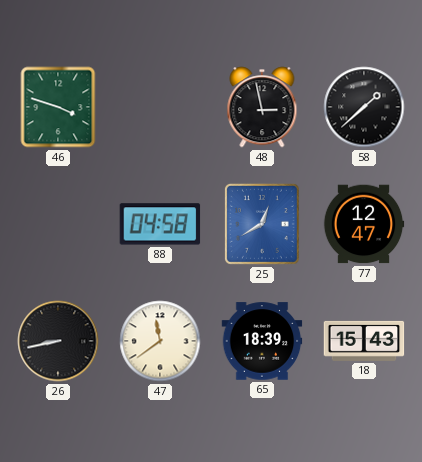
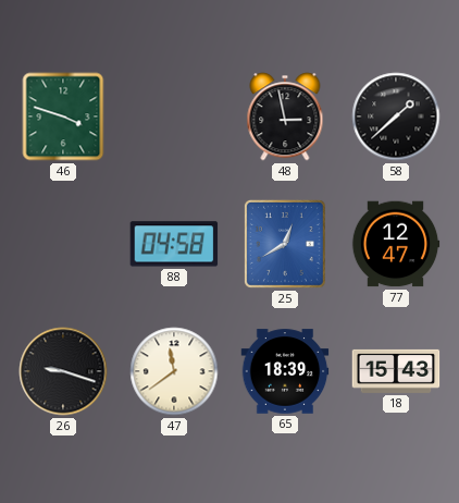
26: 8:43 -> 9:18 (63, 371)
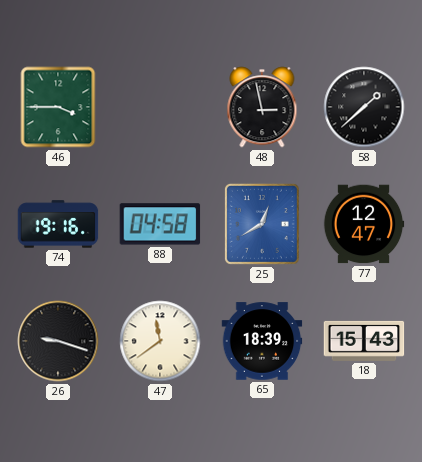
46: 3:48 -> 3:45 (58, 107)
74: none -> 19:16 (58, 224)
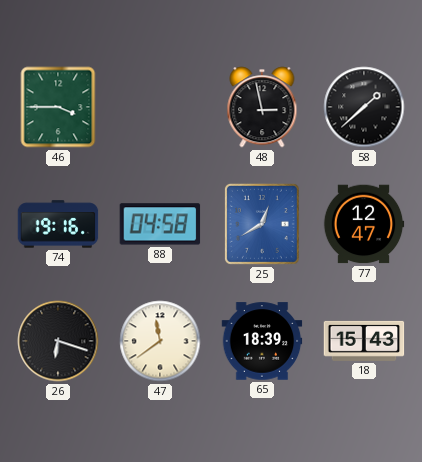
26: 9:18 -> 6:18 (58, 341)
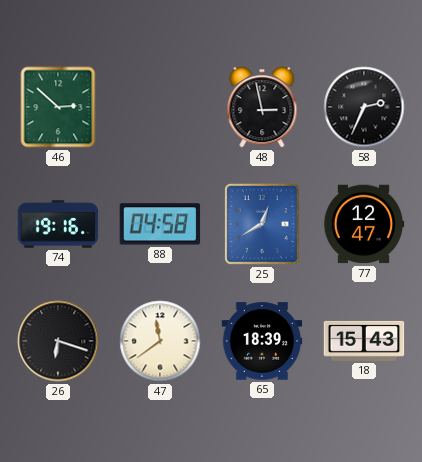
46: 3:45 -> 2:52 (58, 107)
58: 1:38 -> 2:34 (364, 107)
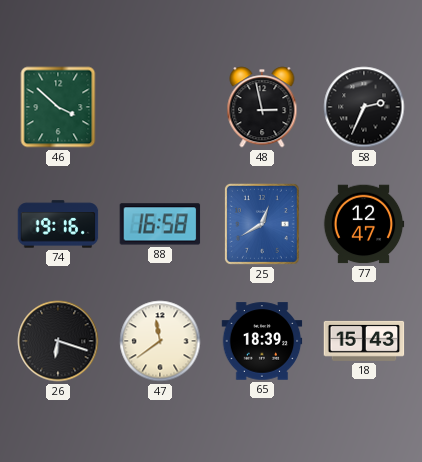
46: 2:52 -> 3:52 (58, 107)
88: 04:58 -> 16:58 (160, 224)
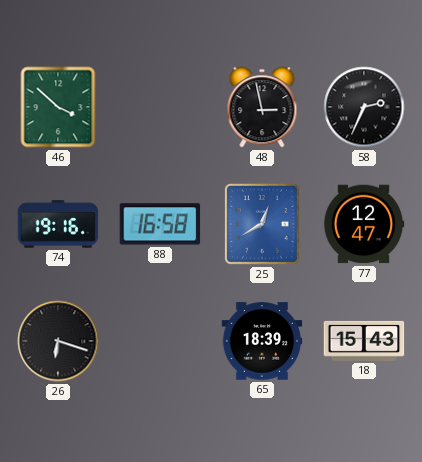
47: 11:39 -> none (160, 341)
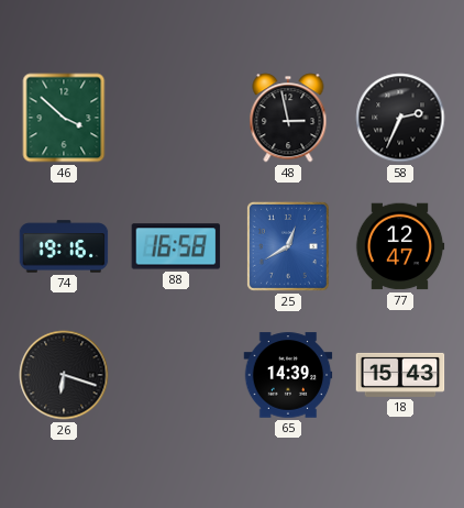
65: 18:39 -> 14:39 (288, 375)
